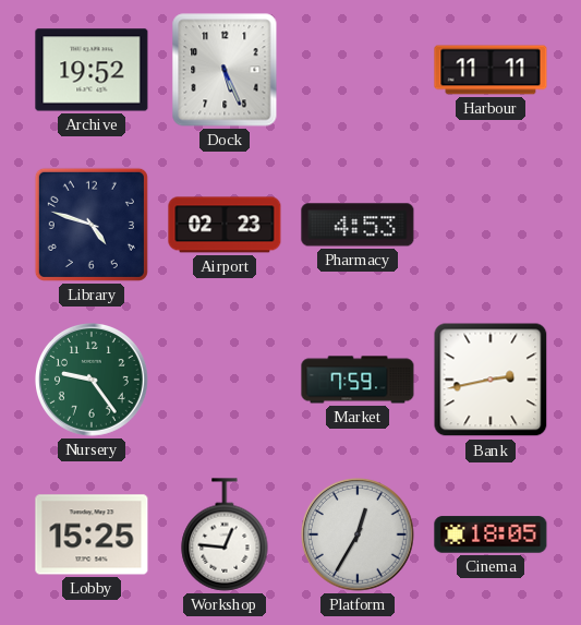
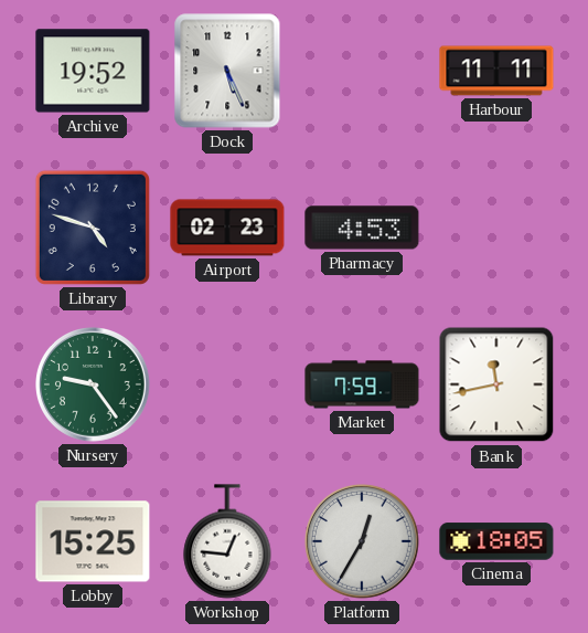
Bank: 2:43 -> 11:43 (496, 384)
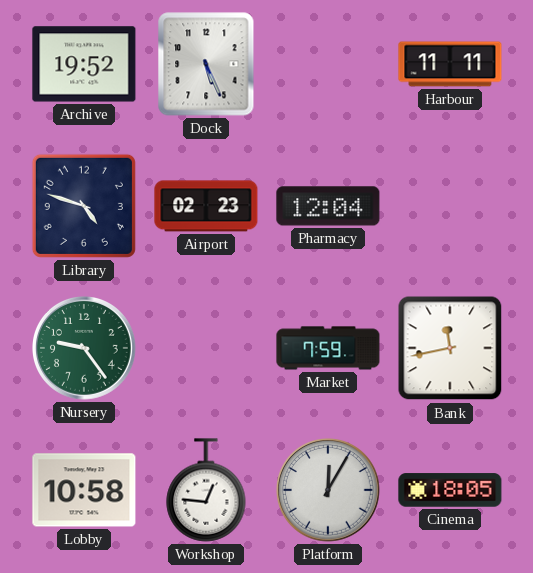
Pharmacy: 4:53 -> 12:04 (328, 206)
Lobby: 15:25 -> 10:58 (84, 490)
Platform: 12:35 -> 12:05 (329, 491)
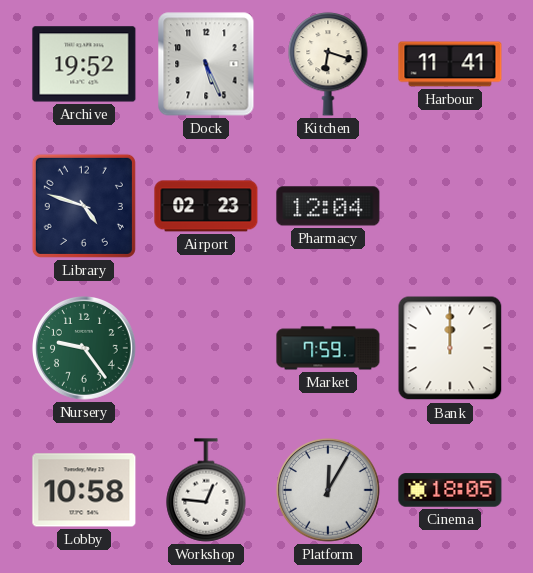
Kitchen: none -> 6:18 (328, 64)
Harbour: 11:11 -> 11:41 (450, 64)
Bank: 11:43 -> 12:00 (450, 348)
